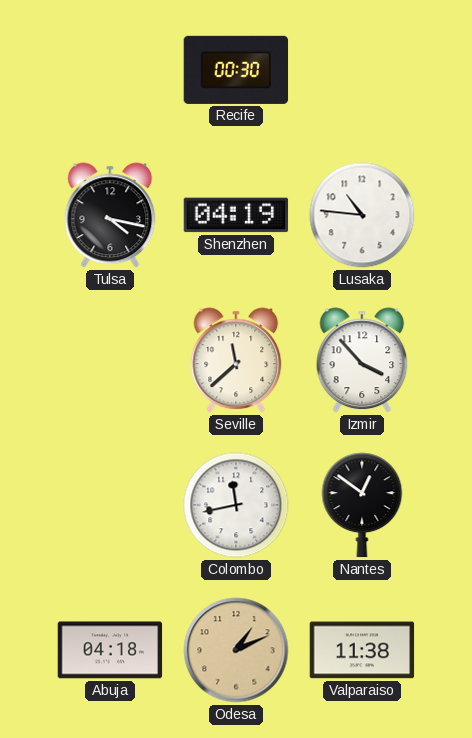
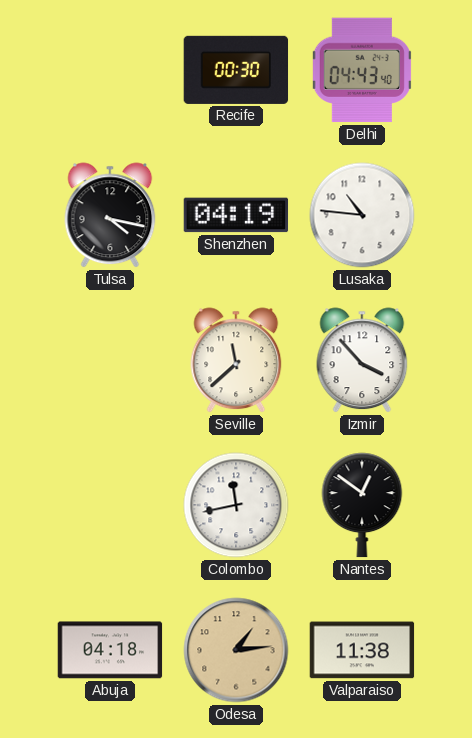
Delhi: none -> 04:43 (362, 70)
Odesa: 1:11 -> 1:14 (236, 650)
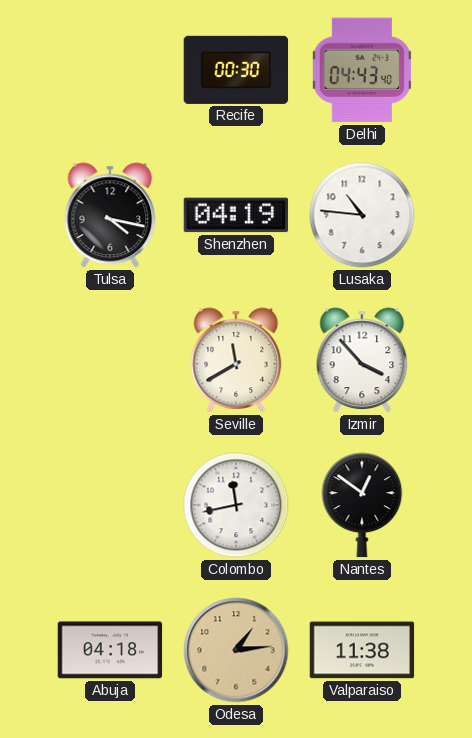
Seville: 11:38 -> 11:40 (236, 360)
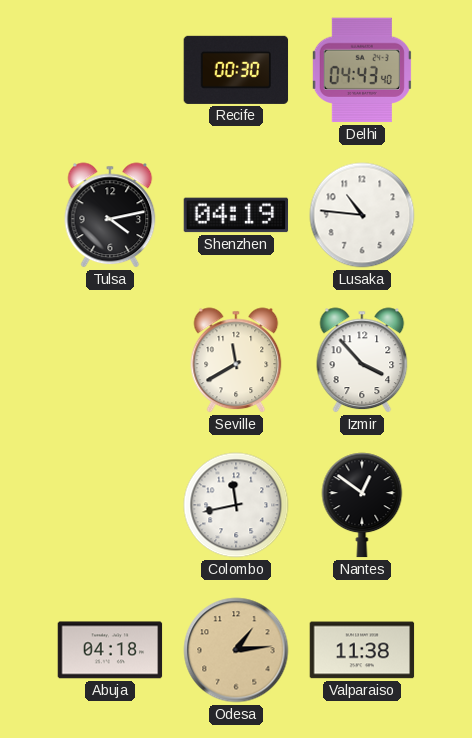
Tulsa: 4:17 -> 4:13 (110, 215)
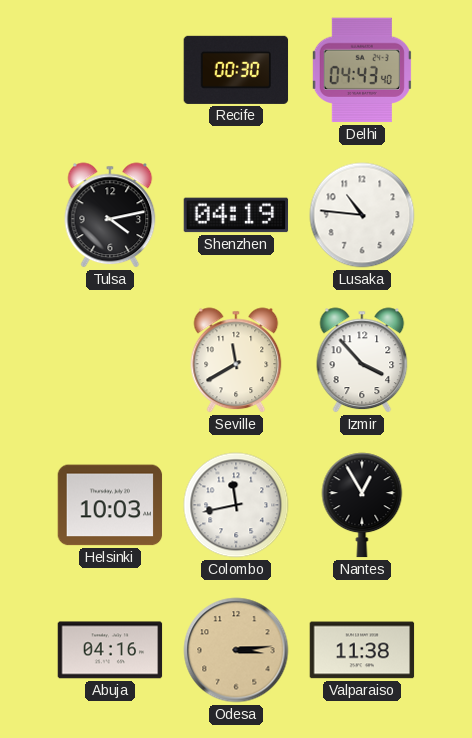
Helsinki: none -> 10:03 (110, 505)
Nantes: 12:51 -> 12:55 (362, 505)
Abuja: 04:18 -> 04:16 (110, 650)
Odesa: 1:14 -> 3:14 (236, 650)
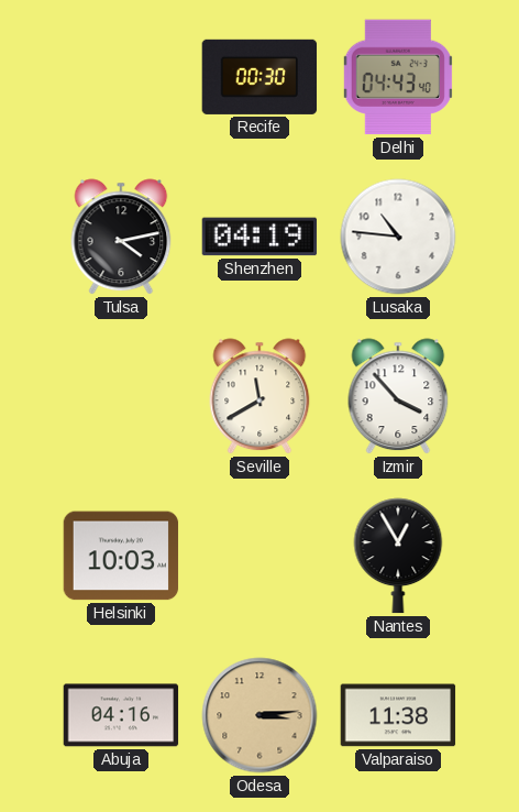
Colombo: 11:43 -> none (236, 505)
